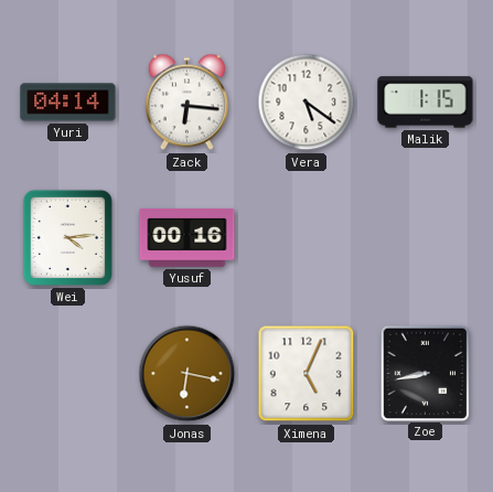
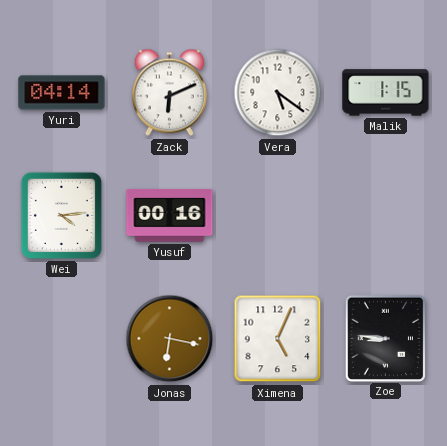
Zack: 6:16 -> 6:11 (169, 93)
Zoe: 8:43 -> 8:46 (385, 338)
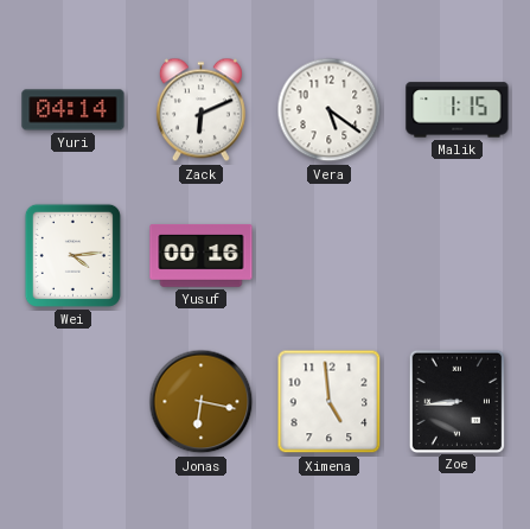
Ximena: 5:04 -> 4:59 (330, 402)
Zoe: 8:46 -> 8:44 (456, 401)
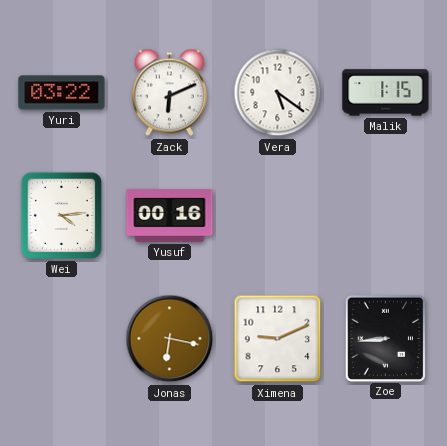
Yuri: 04:14 -> 03:22 (62, 93)
Ximena: 4:59 -> 9:11 (278, 339)
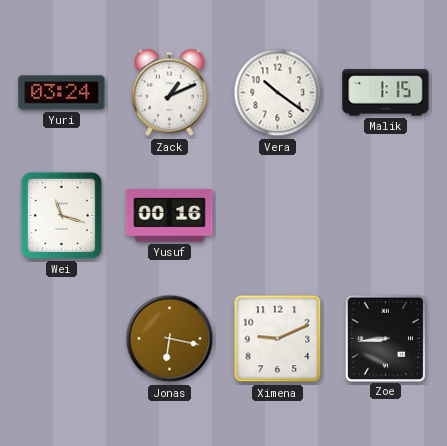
Yuri: 03:22 -> 03:24 (62, 93)
Zack: 6:11 -> 1:11 (169, 93)
Vera: 5:21 -> 10:21 (278, 93)
Wei: 4:14 -> 11:18 (61, 215)
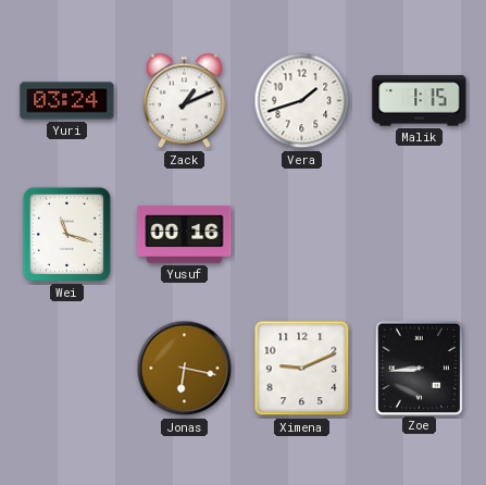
Vera: 10:21 -> 1:42 (302, 101)
